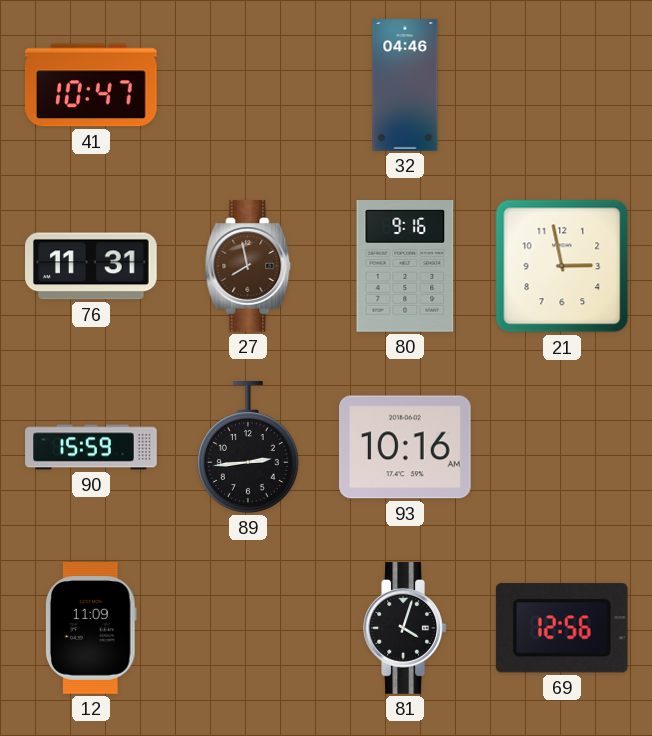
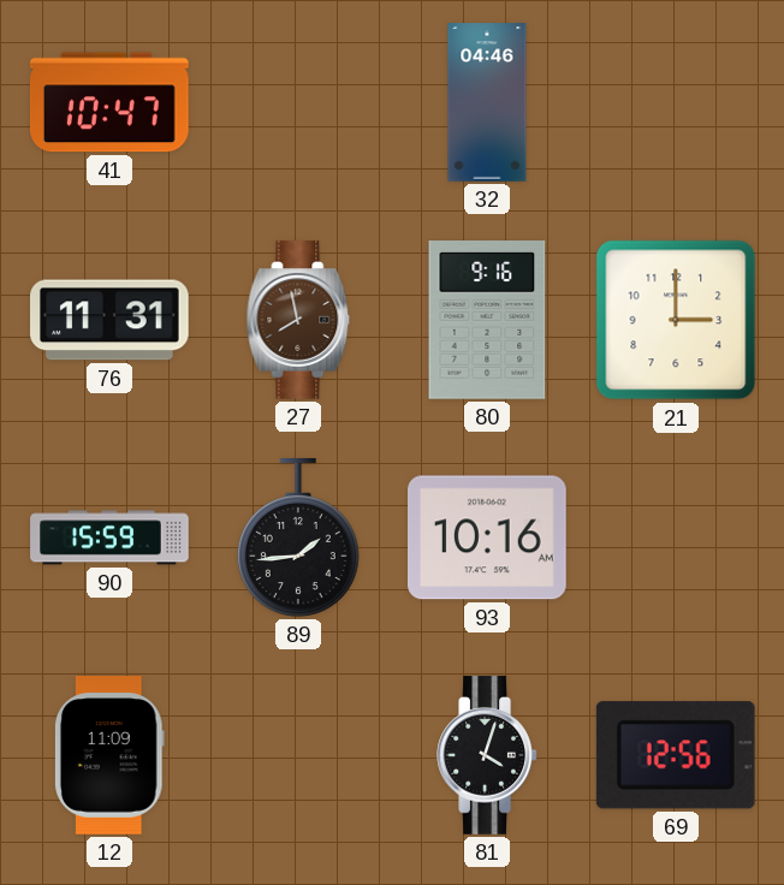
21: 2:58 -> 3:00 (676, 320)
89: 2:44 -> 1:44 (298, 539)
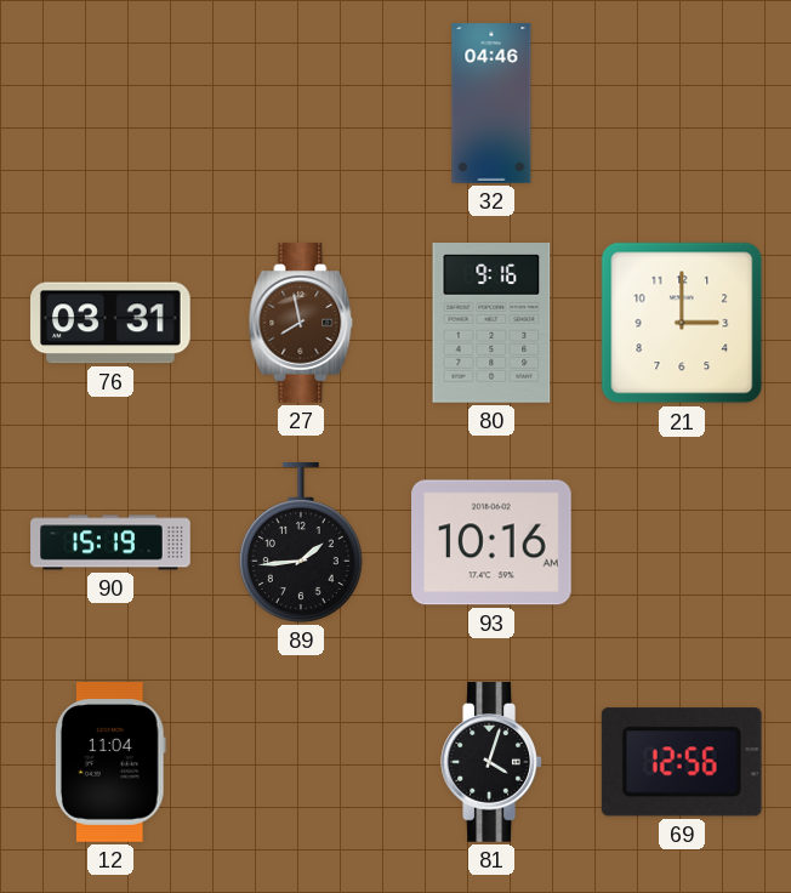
41: 10:47 -> none (109, 102)
76: 11:31 -> 03:31 (112, 323)
90: 15:59 -> 15:19 (110, 542)
12: 11:09 -> 11:04 (110, 762)
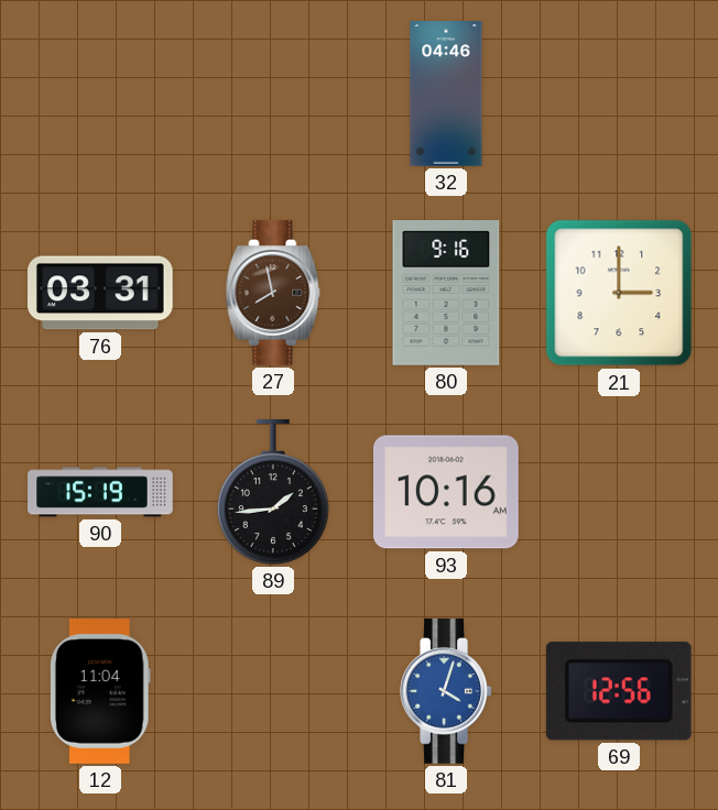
81 dial: black -> blue (446, 691)
